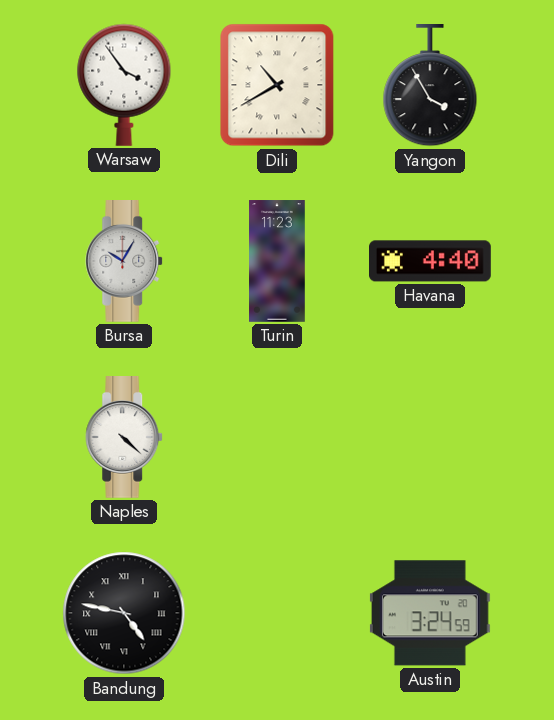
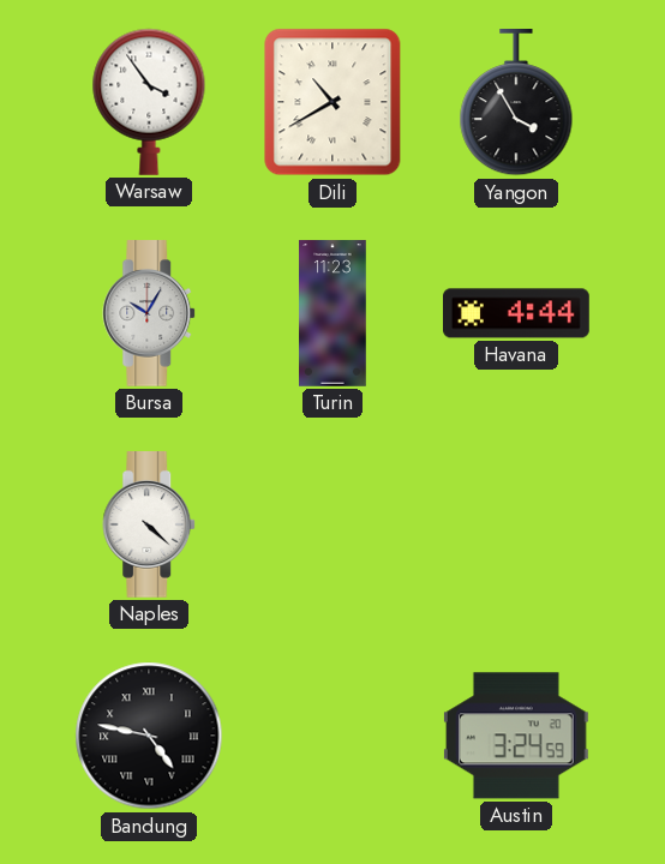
Havana: 4:40 -> 4:44 (517, 313)
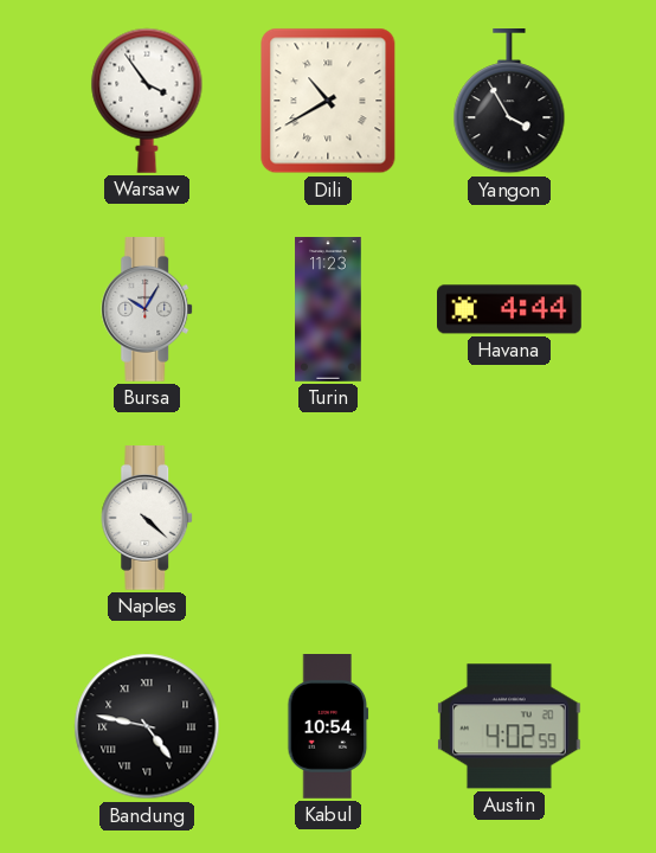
Kabul: none -> 10:54 (328, 727)
Austin: 3:24 -> 4:02 (509, 726)
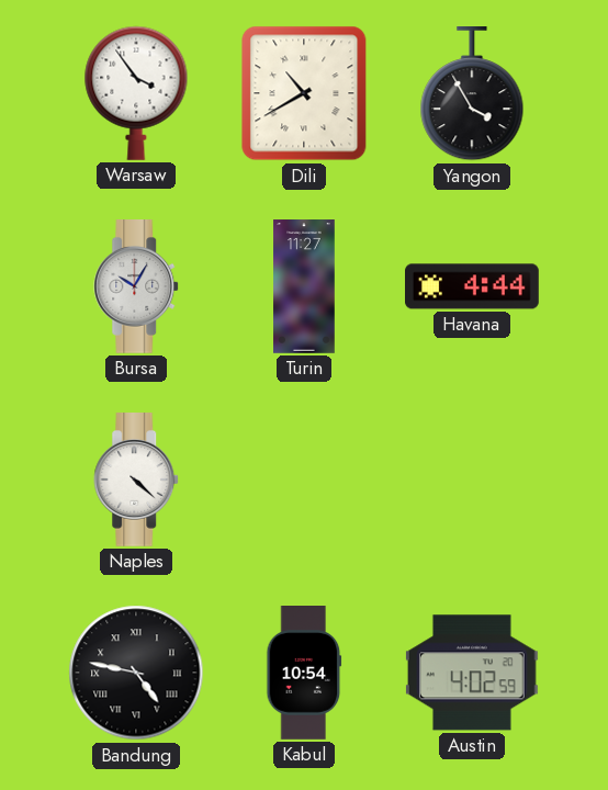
Turin: 11:23 -> 11:27 (304, 286)
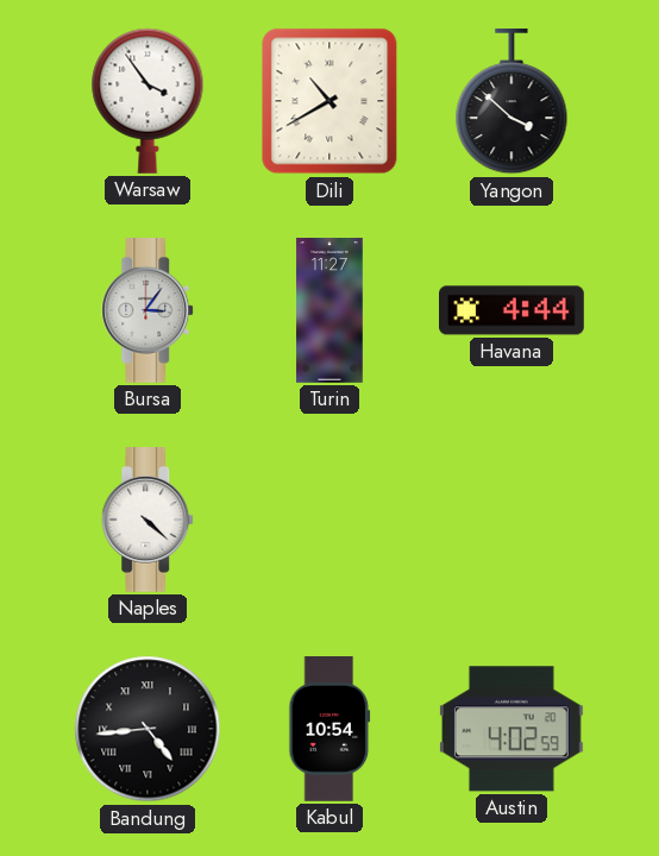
Yangon: 3:55 -> 3:52 (511, 102)
Bursa: 10:05 -> 3:06 (149, 311)
Bandung: 4:47 -> 4:44 (148, 729)
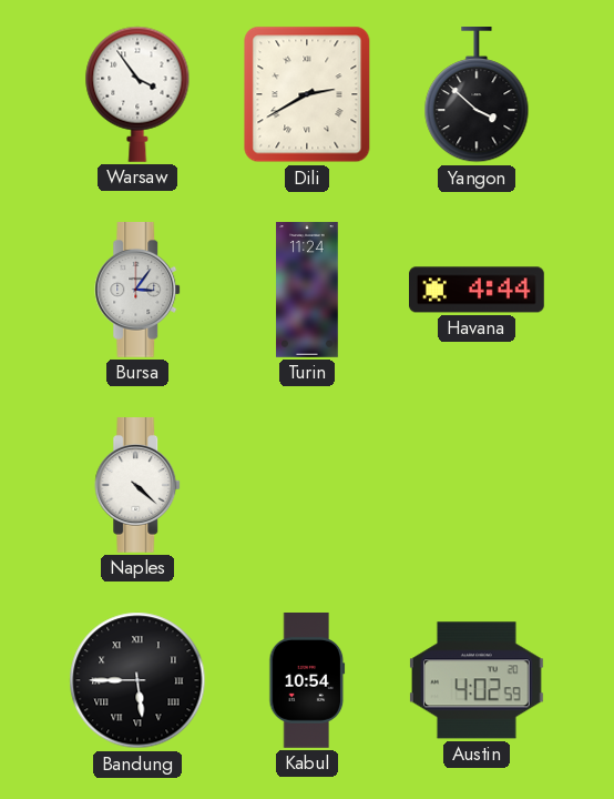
Dili: 10:40 -> 2:40 (307, 94)
Turin: 11:27 -> 11:24 (307, 290)
Bandung: 4:44 -> 5:45 (137, 680)
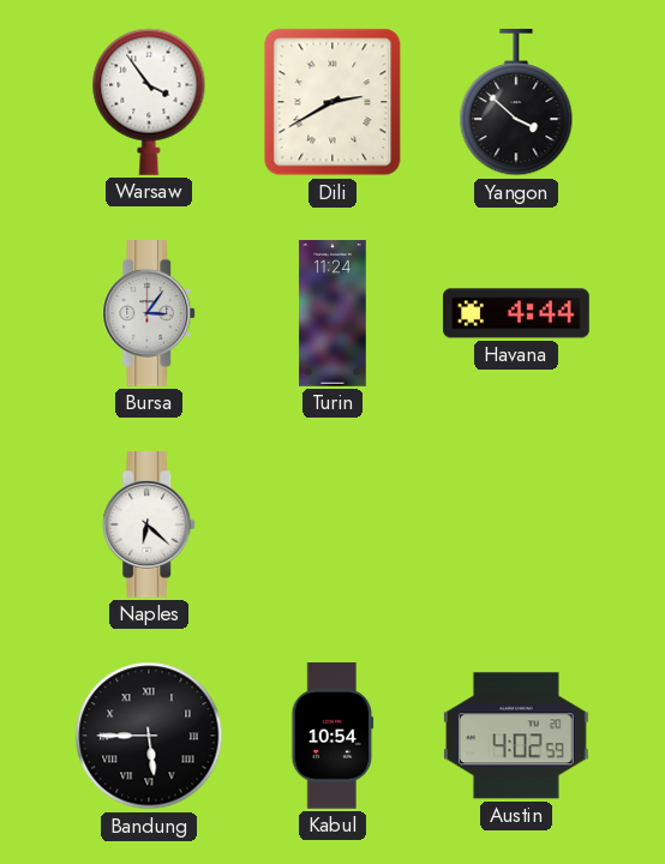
Naples: 4:22 -> 6:22 (150, 526)
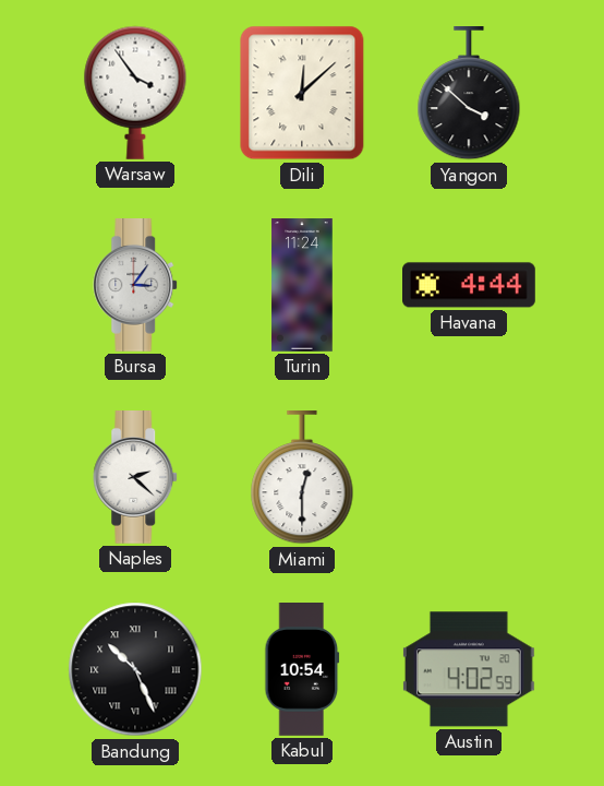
Dili: 2:40 -> 12:08 (302, 93)
Naples: 6:22 -> 2:22 (136, 478)
Miami: none -> 12:30 (302, 478)
Bandung: 5:45 -> 10:26 (135, 669)
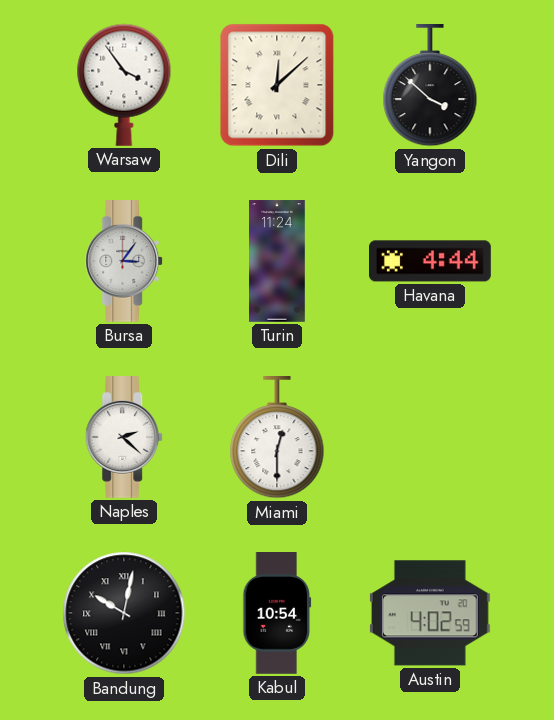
Bandung: 10:26 -> 10:02 (124, 613)
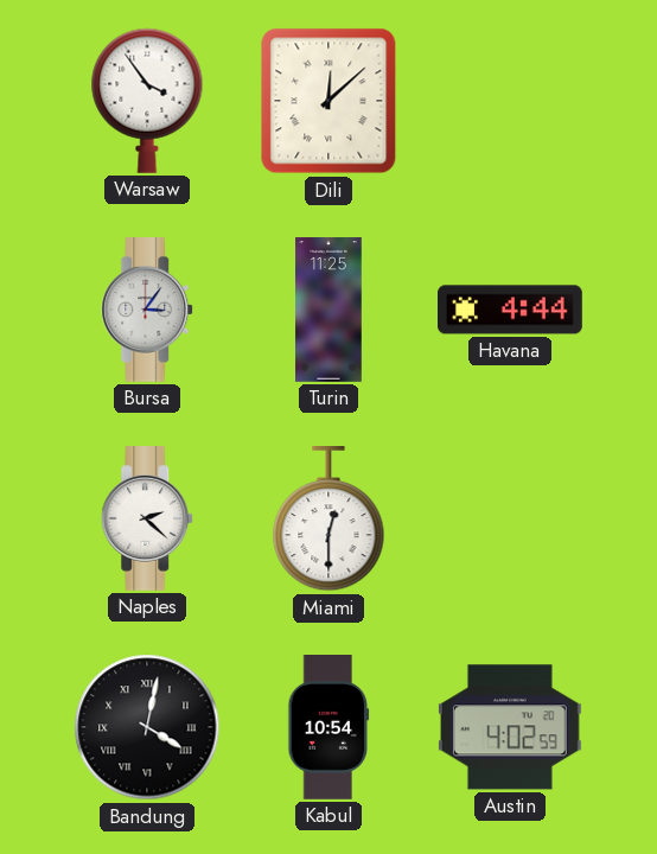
Yangon: 3:52 -> none (430, 86)
Turin: 11:24 -> 11:25 (328, 310)
Bandung: 10:02 -> 4:02 (147, 727)
